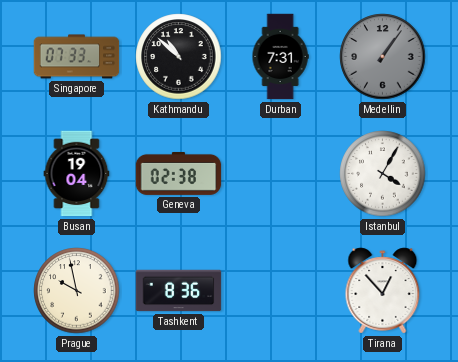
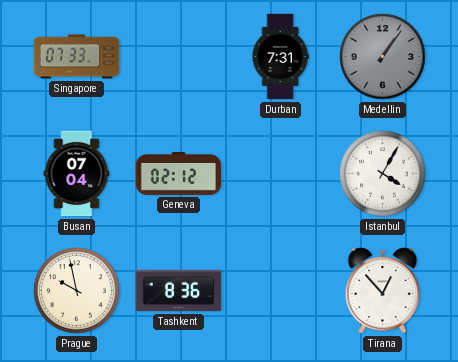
Kathmandu: 10:52 -> none (179, 57)
Busan: 19:04 -> 07:04 (77, 174)
Geneva: 02:38 -> 02:12 (179, 173)
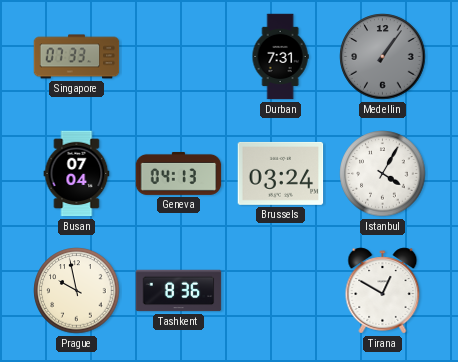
Geneva: 02:12 -> 04:13 (179, 173)
Brussels: none -> 03:24 (281, 173)
Tirana: 12:53 -> 12:50 (383, 291)
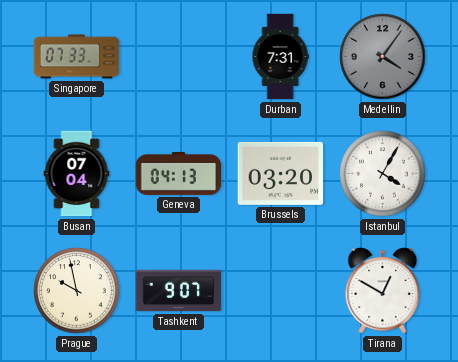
Medellin: 1:06 -> 4:06 (383, 57)
Brussels: 03:24 -> 03:20 (281, 173)
Tashkent: 8:36 -> 9:07 (179, 291)
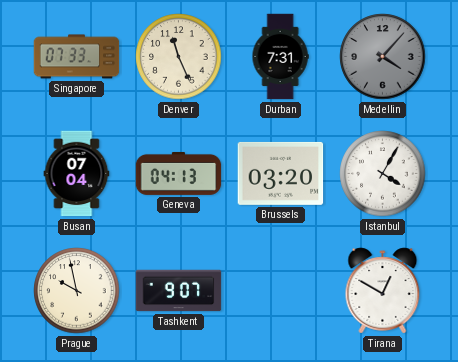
Denver: none -> 11:26 (179, 57)
Medellin: 4:06 -> 4:07 (383, 57)
